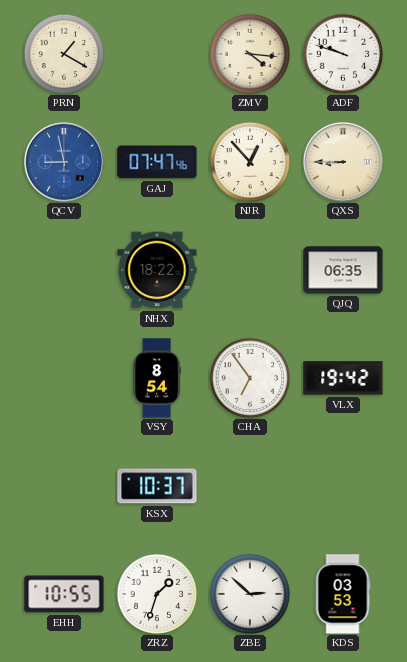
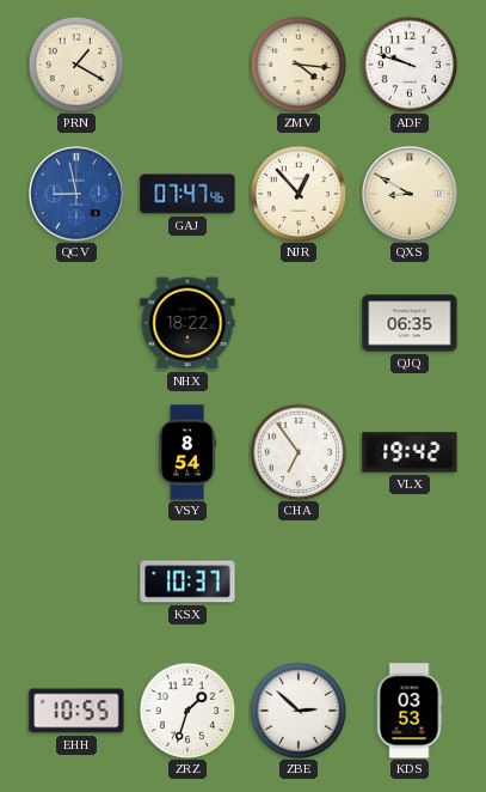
QXS: 8:45 -> 8:50 (410, 194)
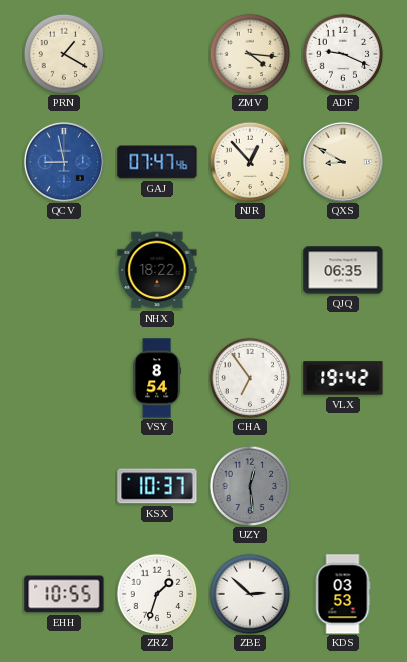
ADF: 9:48 -> 9:19 (343, 54)
UZY: none -> 12:29 (250, 486)
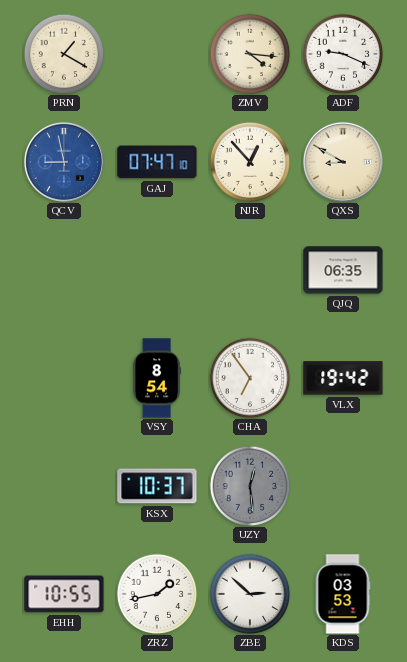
GAJ: 07:47:46 -> 07:47:10 (157, 162)
NHX: 18:22 -> none (157, 270)
ZRZ: 1:33 -> 1:43 (157, 594)
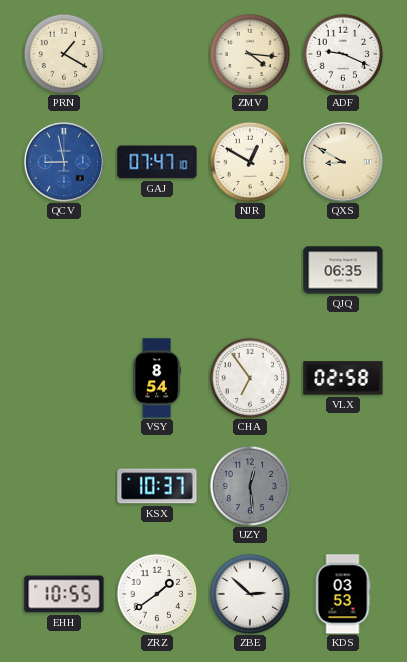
NJR: 12:53 -> 12:50 (250, 162)
VLX: 19:42 -> 02:58 (343, 378)
ZRZ: 1:43 -> 1:39 (157, 594)
